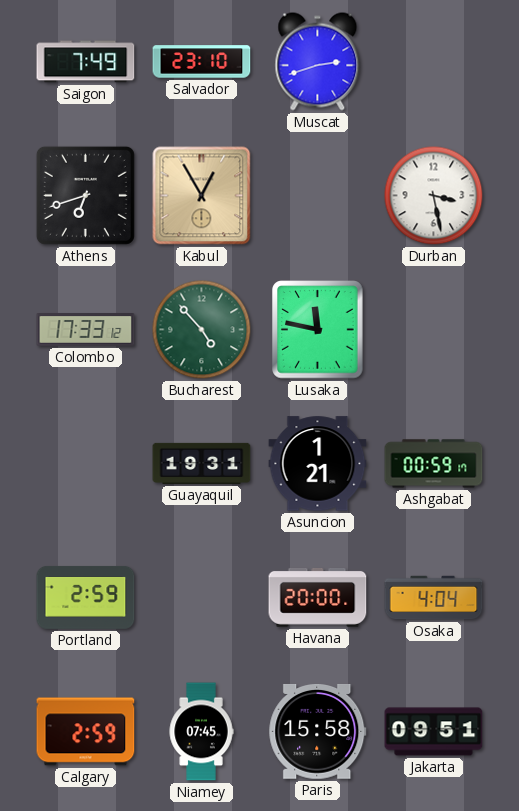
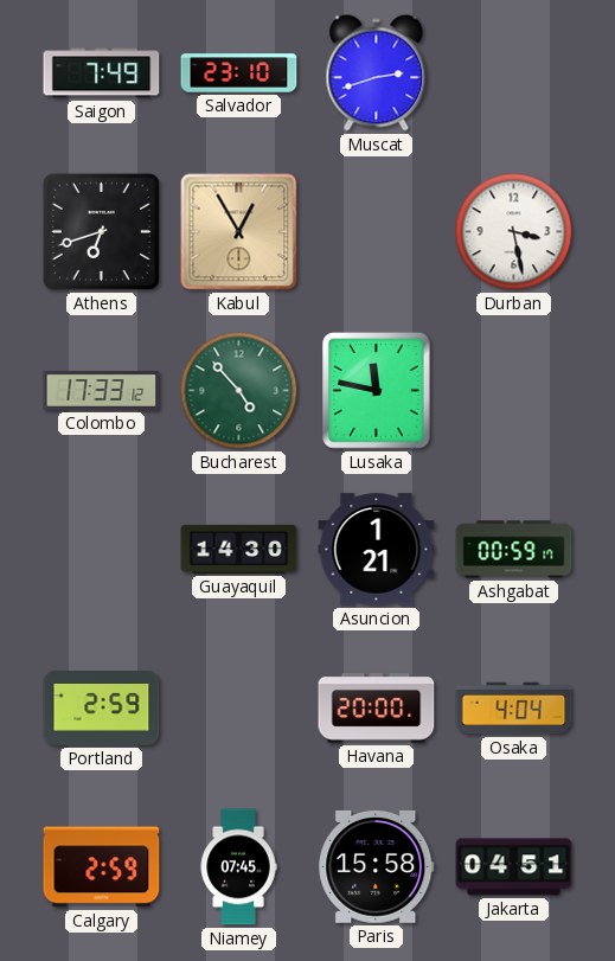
Guayaquil: 19:31 -> 14:30 (239, 549)
Jakarta: 09:51 -> 04:51 (514, 867)
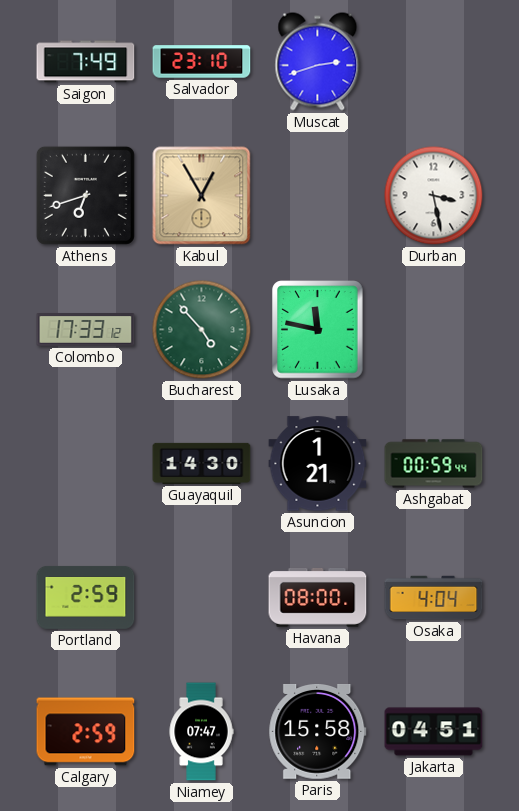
Ashgabat: 00:59:17 -> 00:59:44 (434, 464)
Havana: 20:00 -> 08:00 (318, 597)
Niamey: 07:45 -> 07:47 (201, 732)
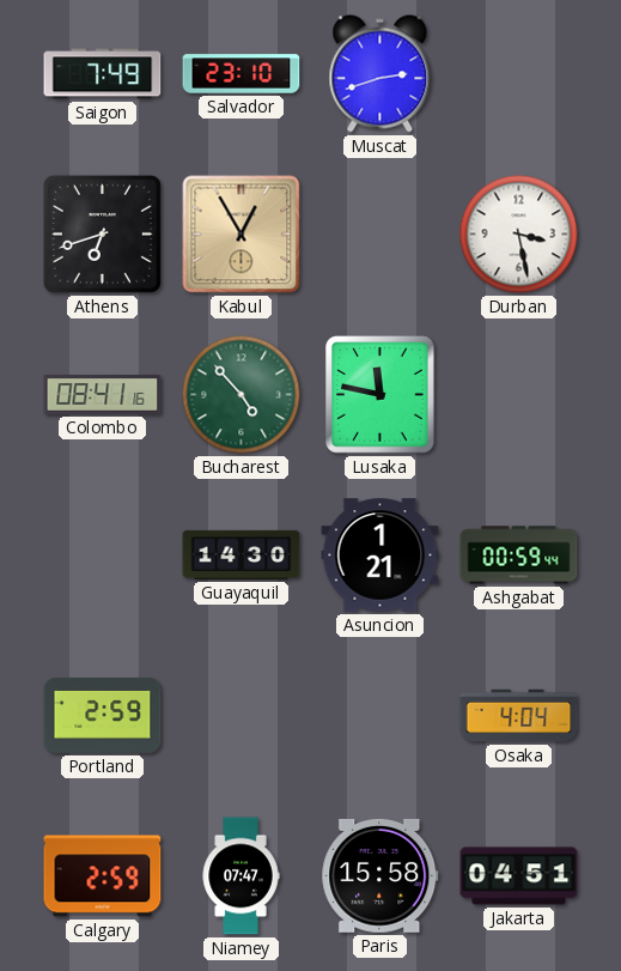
Colombo: 17:33 -> 08:41 (103, 395)
Havana: 08:00 -> none (318, 597)
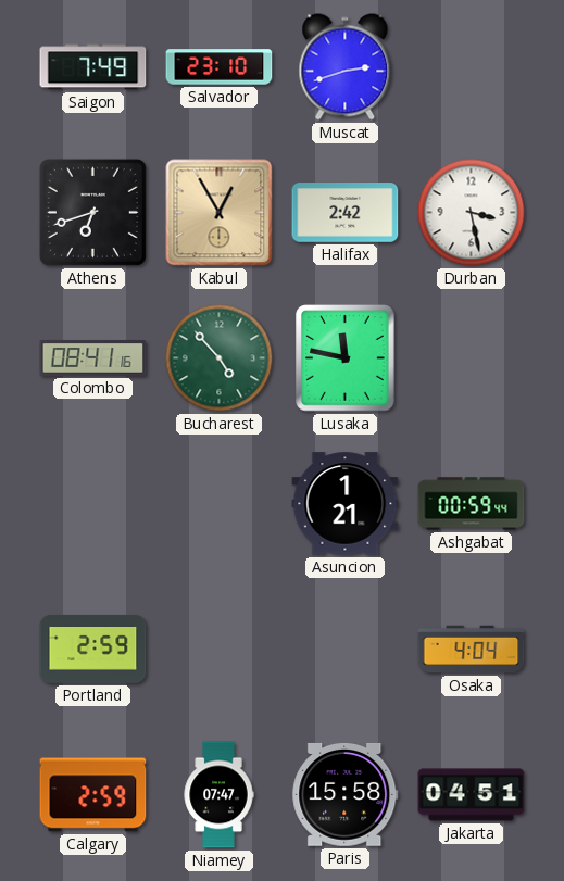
Halifax: none -> 2:42 (346, 213)
Guayaquil: 14:30 -> none (242, 554)
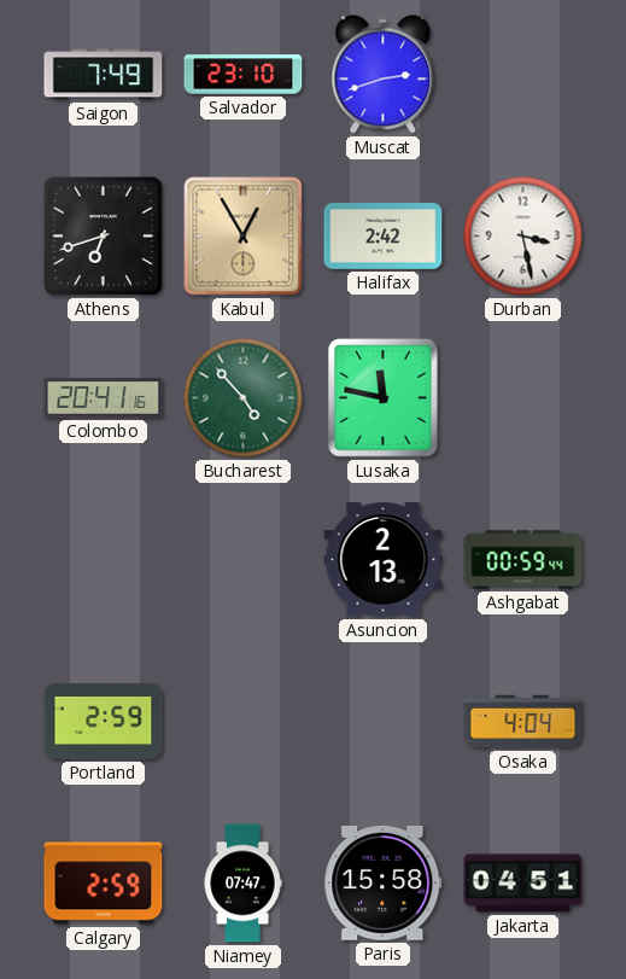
Colombo: 08:41 -> 20:41 (104, 398)
Asuncion: 1:21 -> 2:13 (384, 560)
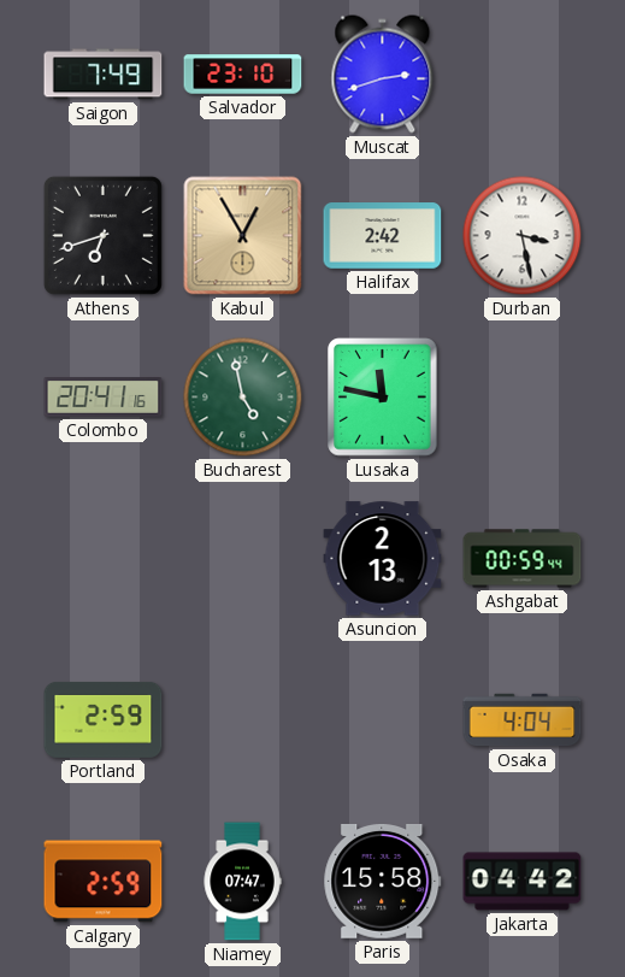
Bucharest: 4:53 -> 4:58 (243, 398)
Jakarta: 04:51 -> 04:42 (523, 882)
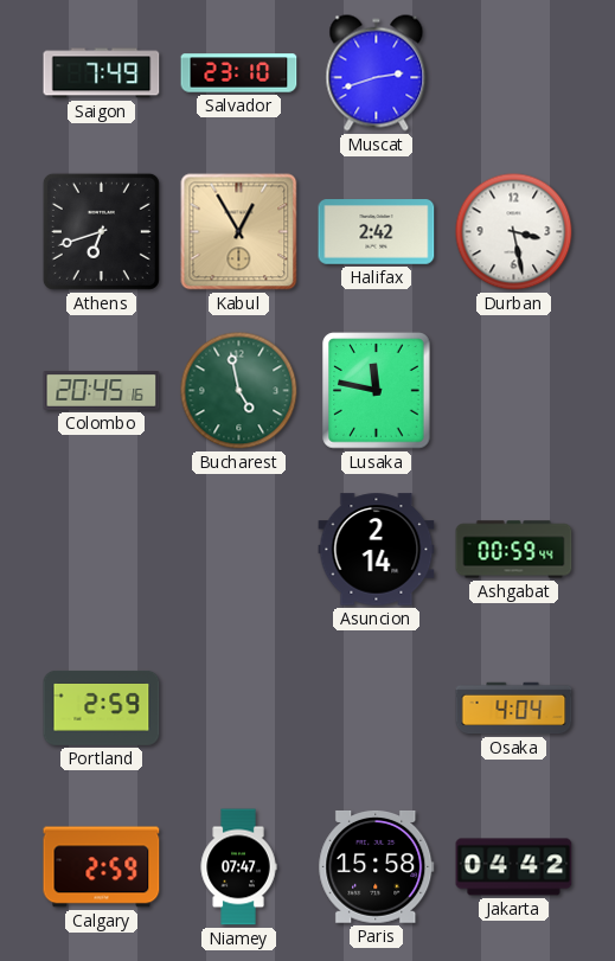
Colombo: 20:41 -> 20:45 (102, 391)
Asuncion: 2:13 -> 2:14 (377, 550)
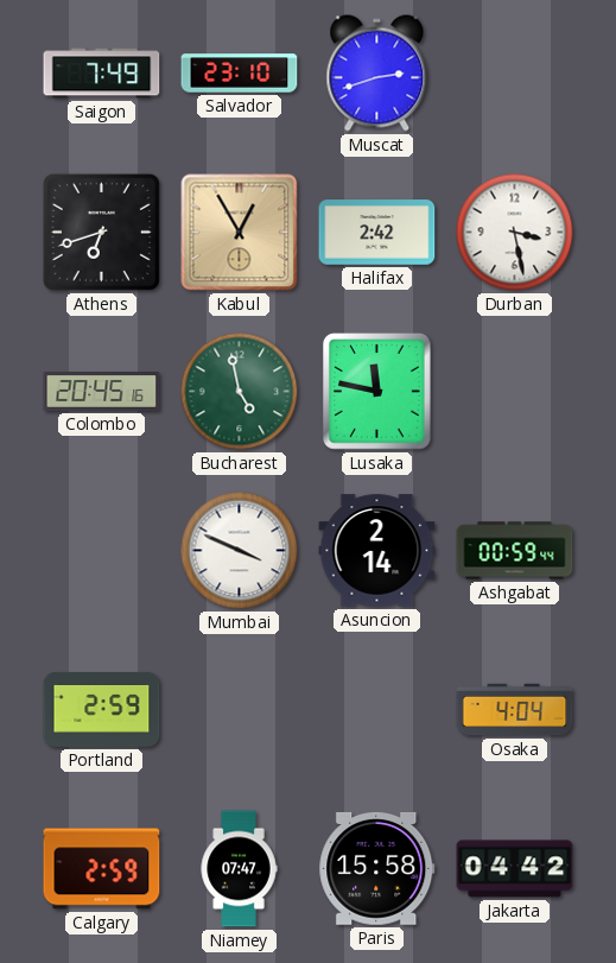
Mumbai: none -> 3:49 (240, 551)
